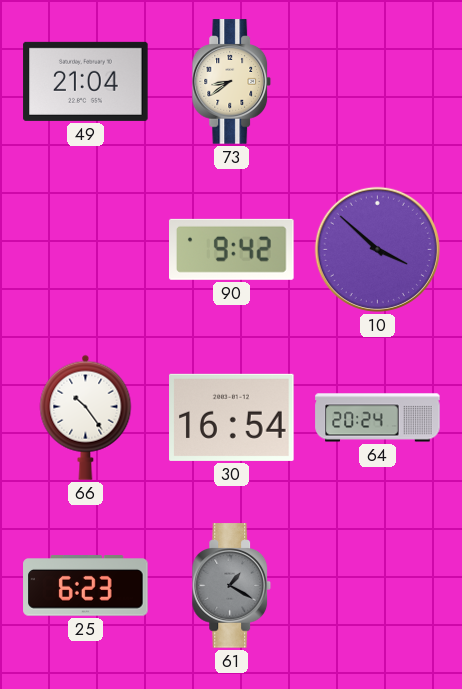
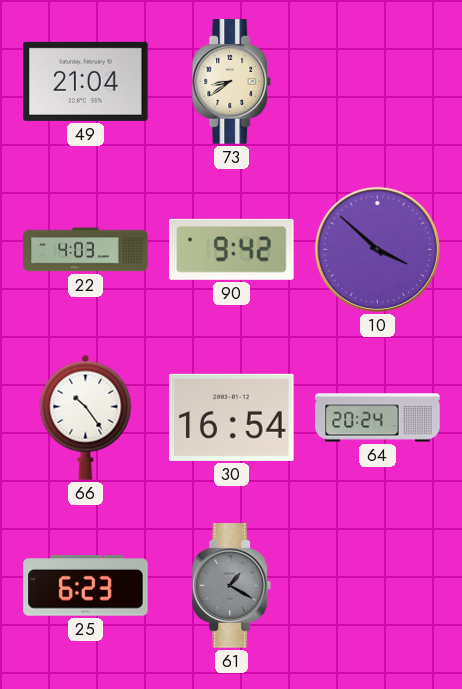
22: none -> 4:03 (86, 250)
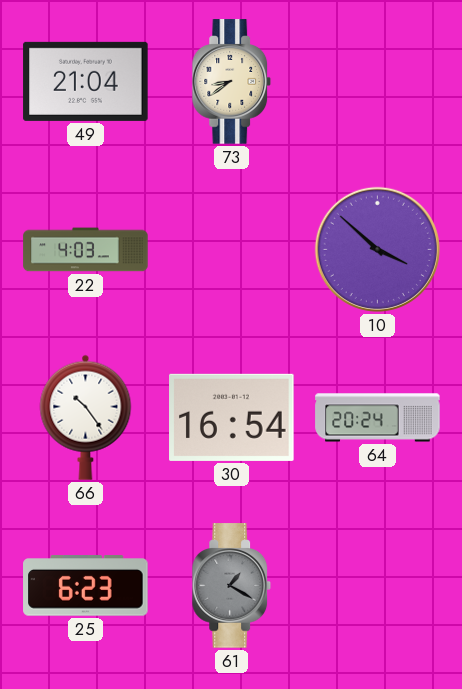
90: 9:42 -> none (232, 249)
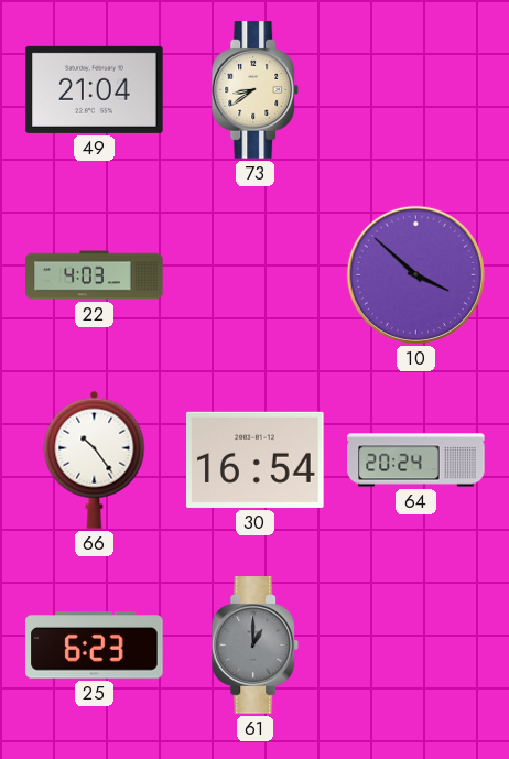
61: 1:20 -> 1:00 (256, 646)
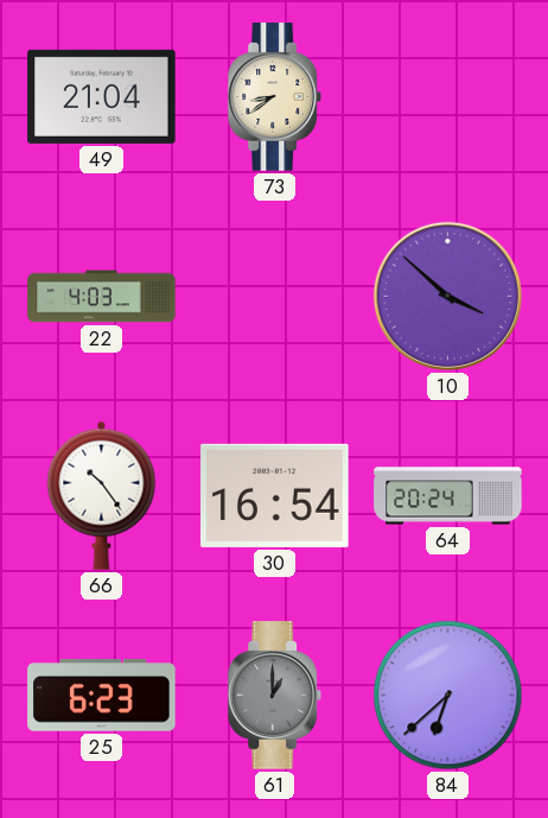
84: none -> 6:38 (448, 696)
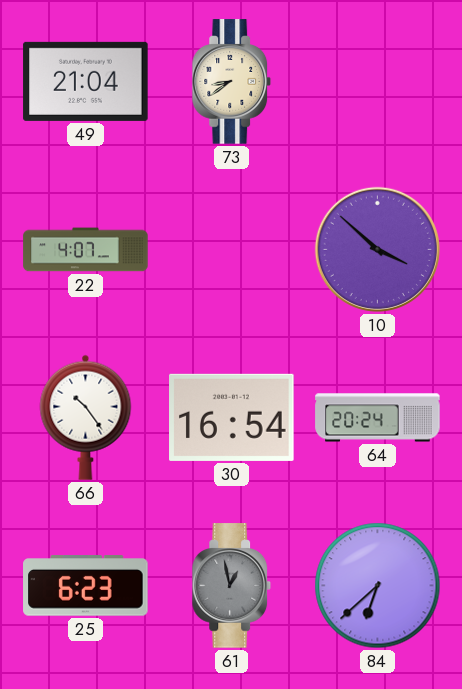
22: 4:03 -> 4:07 (86, 250)
61: 1:00 -> 12:58 (232, 586)
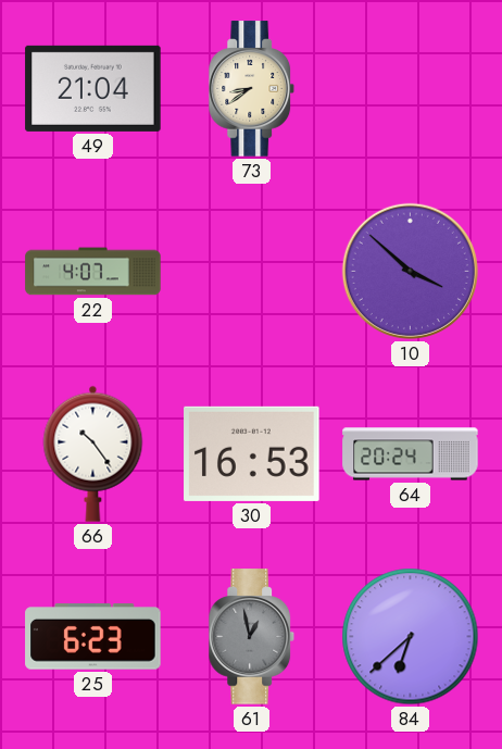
30: 16:54 -> 16:53 (252, 453)
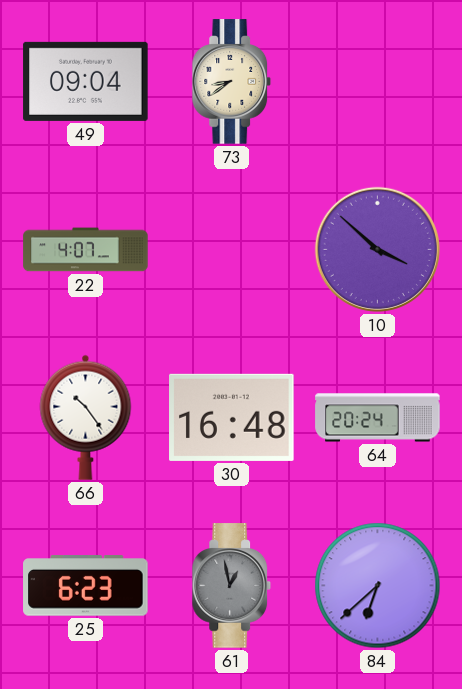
49: 21:04 -> 09:04 (86, 81)
30: 16:53 -> 16:48 (232, 417)
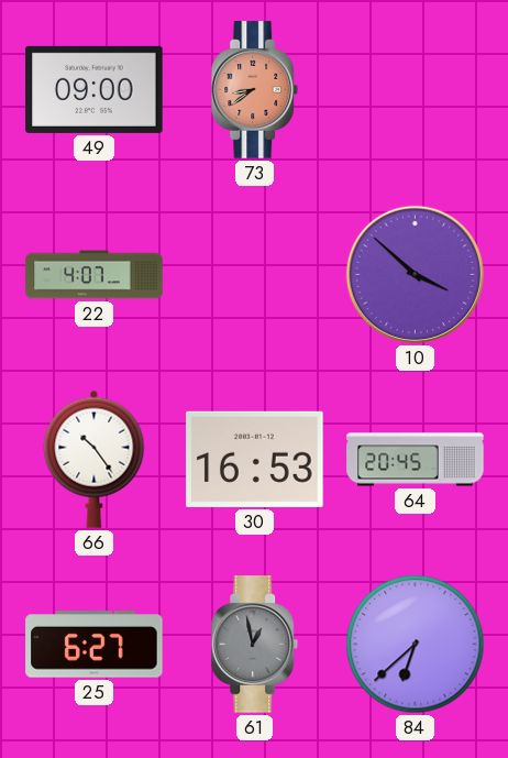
49: 09:04 -> 09:00 (95, 89)
73 dial: cream -> salmon (255, 90)
30: 16:48 -> 16:53 (255, 459)
64: 20:24 -> 20:45 (416, 460)
25: 6:23 -> 6:27 (95, 645)
